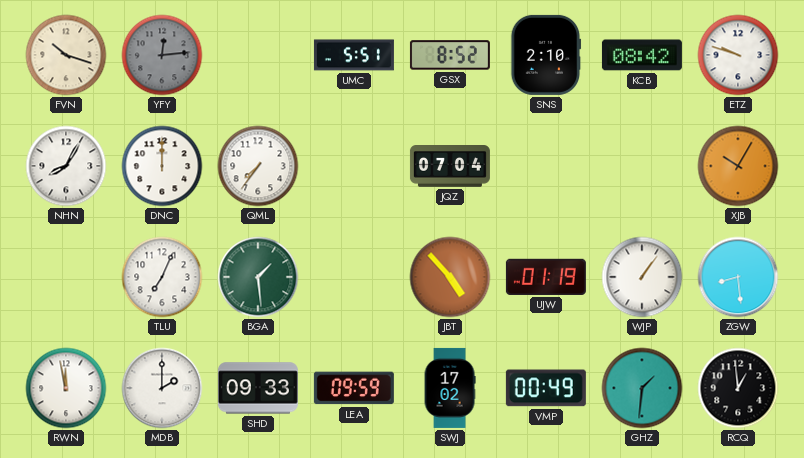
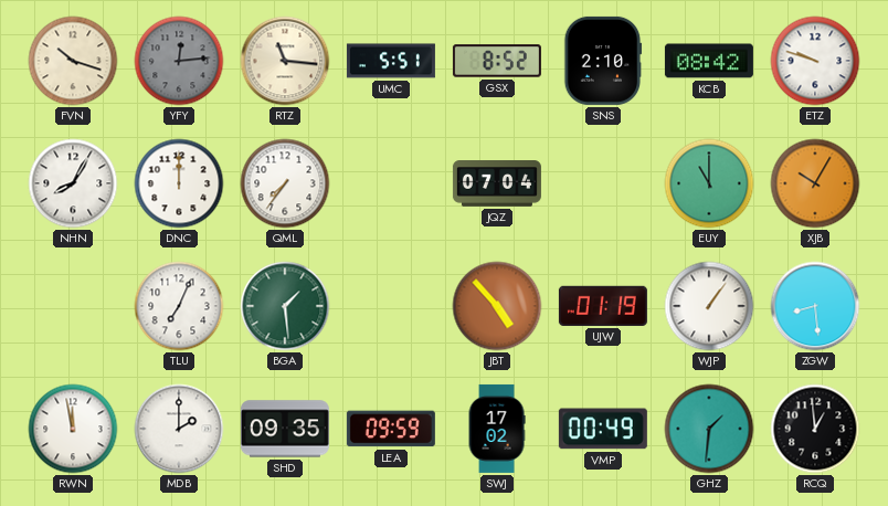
RTZ: none -> 11:16 (285, 61)
EUY: none -> 11:00 (709, 183)
SHD: 09:33 -> 09:35 (285, 429)
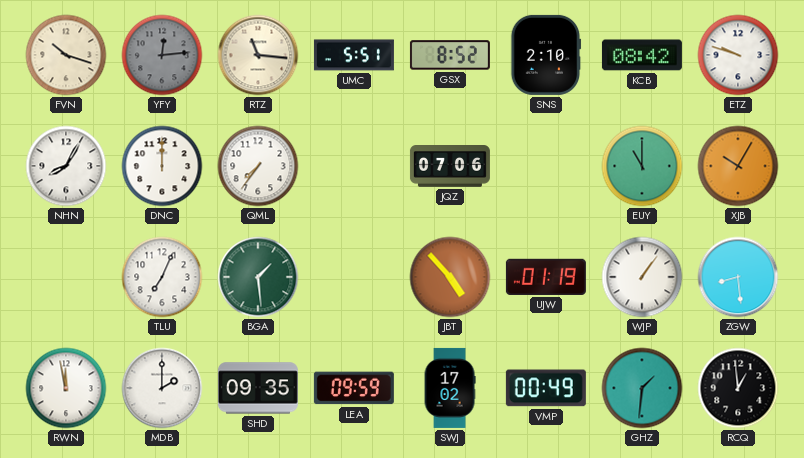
JQZ: 07:04 -> 07:06 (450, 167)
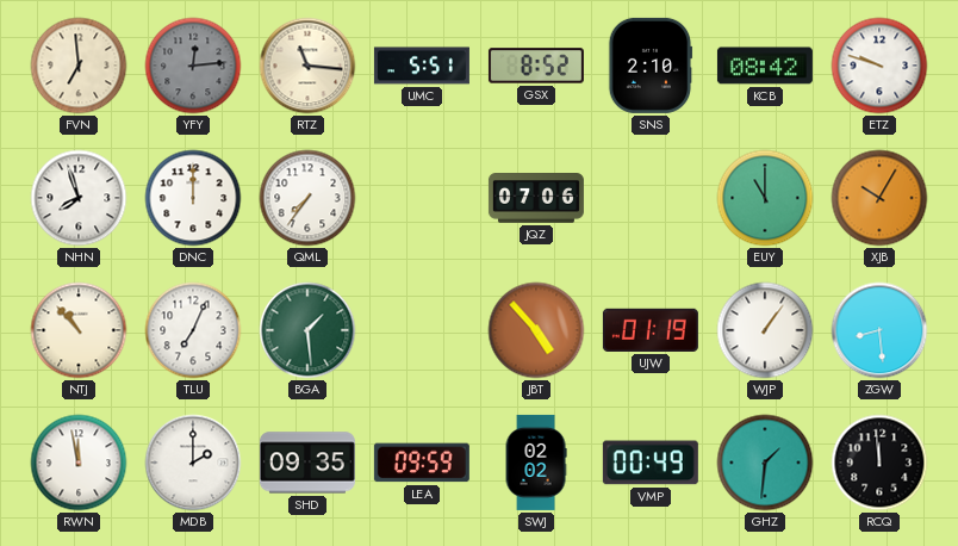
FVN: 10:18 -> 6:59 (79, 66)
NHN: 8:05 -> 7:57 (79, 198)
NTJ: none -> 10:53 (79, 330)
SWJ: 17:02 -> 02:02 (536, 463)
RCQ: 12:59 -> 11:59 (879, 463)
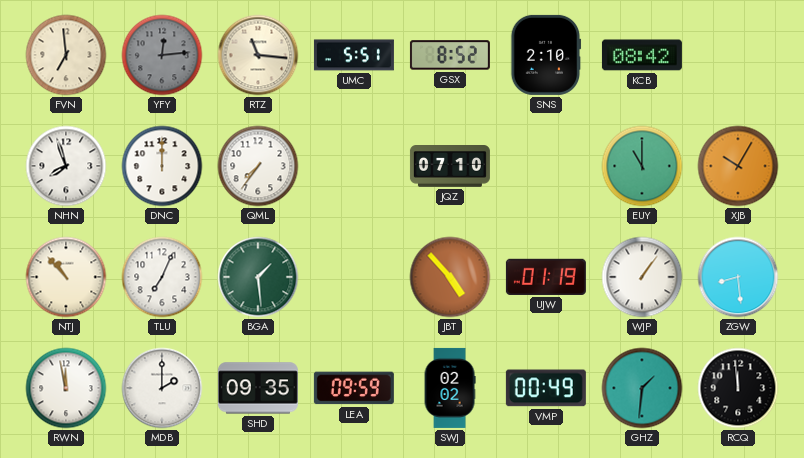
ETZ: 9:48 -> none (879, 66)
JQZ: 07:06 -> 07:10 (450, 167)
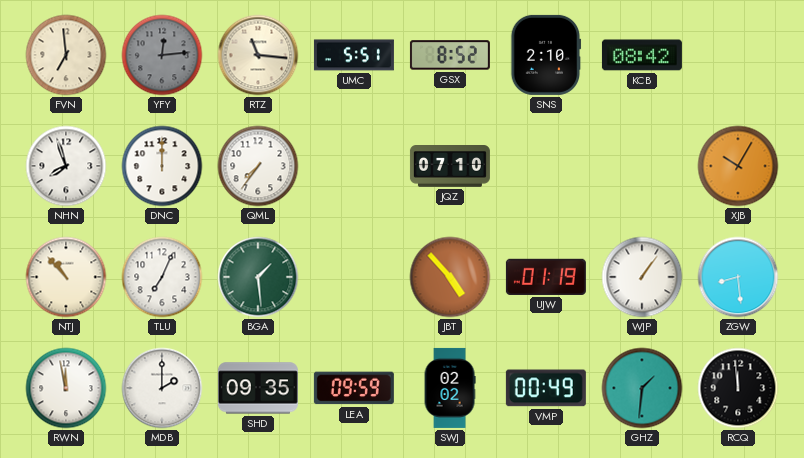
EUY: 11:00 -> none (642, 166)
